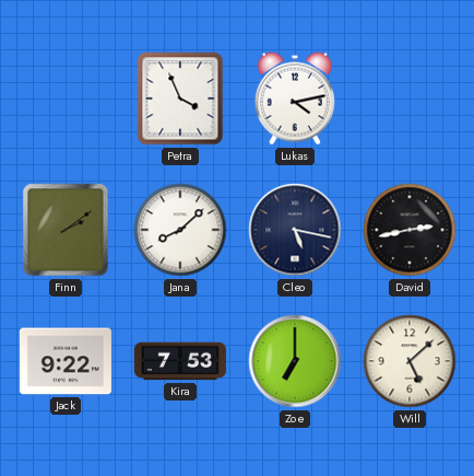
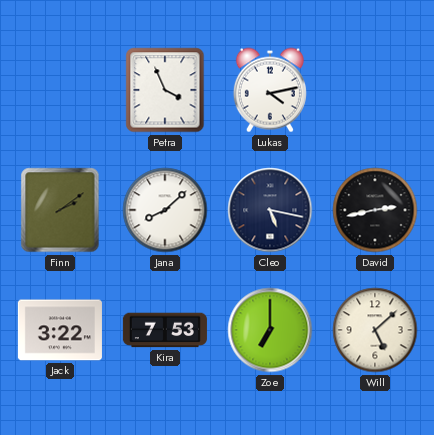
Jack: 9:22 -> 3:22 (60, 330)
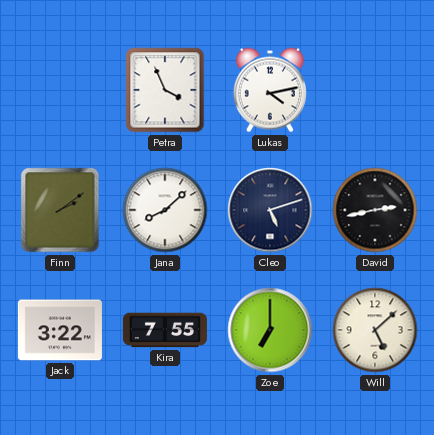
Cleo: 5:17 -> 5:12 (270, 210)
Kira: 7:53 -> 7:55 (165, 330)
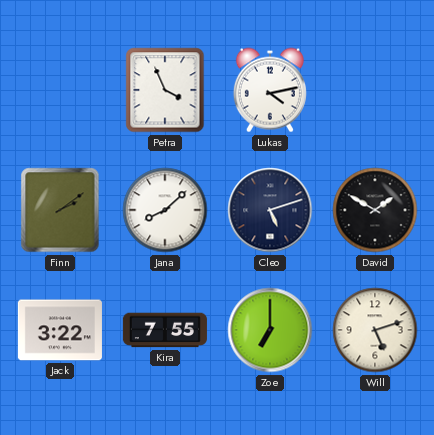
David: 2:43 -> 1:50 (375, 210)
Will: 5:08 -> 5:12 (375, 330)
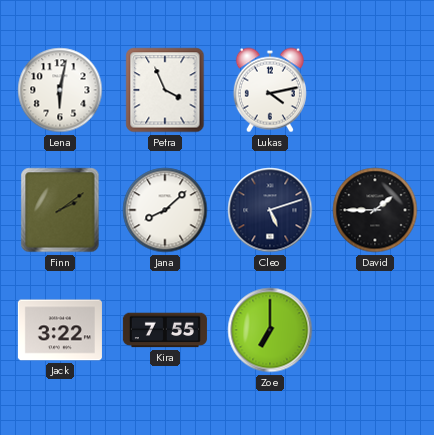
Lena: none -> 6:02 (60, 90)
David: 1:50 -> 1:45 (375, 210)
Will: 5:12 -> none (375, 330)
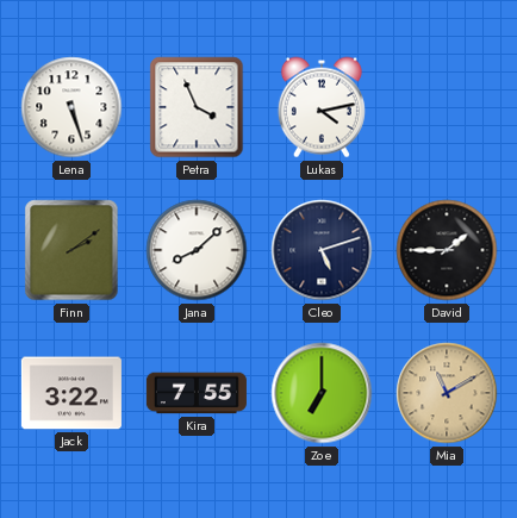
Lena: 6:02 -> 5:27 (71, 107)
Mia: none -> 11:10 (447, 393)
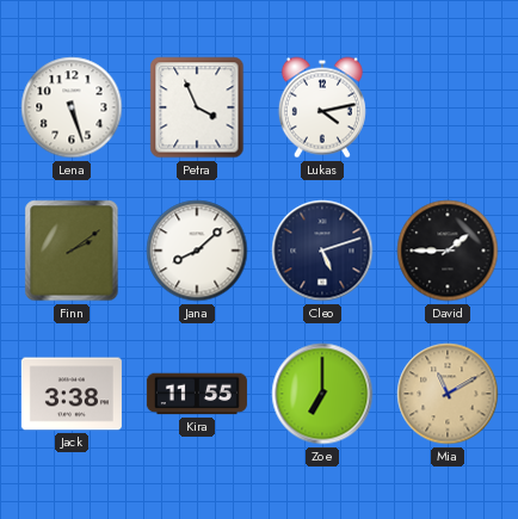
Jack: 3:22 -> 3:38 (72, 394)
Kira: 7:55 -> 11:55 (197, 394)
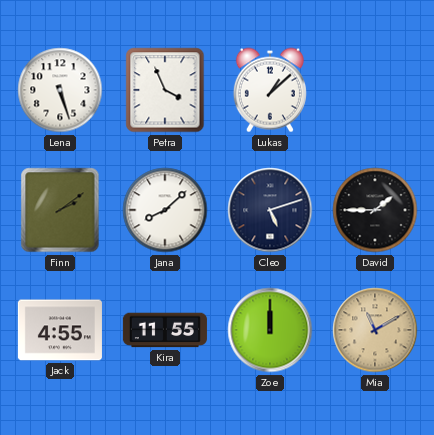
Lukas: 4:13 -> 1:08 (270, 90)
Jack: 3:38 -> 4:55 (60, 330)
Zoe: 7:00 -> 12:00 (270, 330)
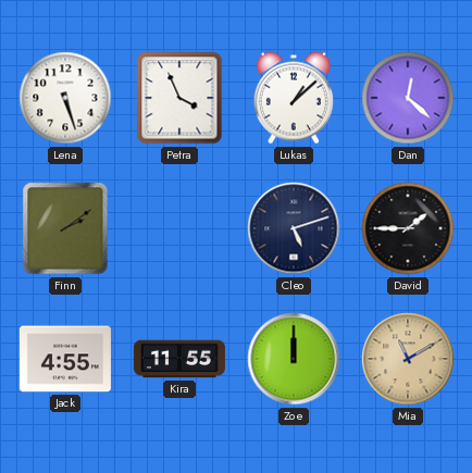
Dan: none -> 12:22 (408, 98)
Jana: 8:08 -> none (165, 210)
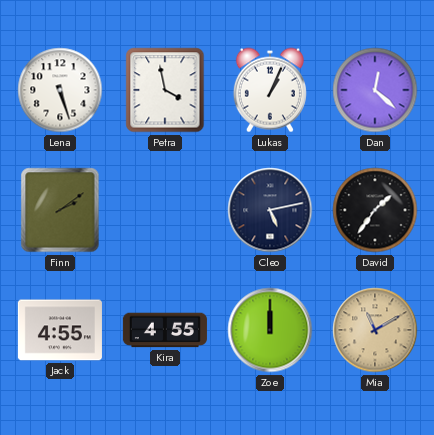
Petra: 3:56 -> 3:58 (165, 90)
Lukas: 1:08 -> 1:04 (270, 90)
Cleo: 5:12 -> 5:13 (270, 210)
David: 1:45 -> 1:36 (375, 210)
Kira: 11:55 -> 4:55 (165, 330)
